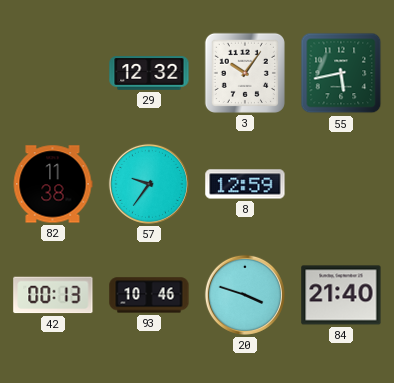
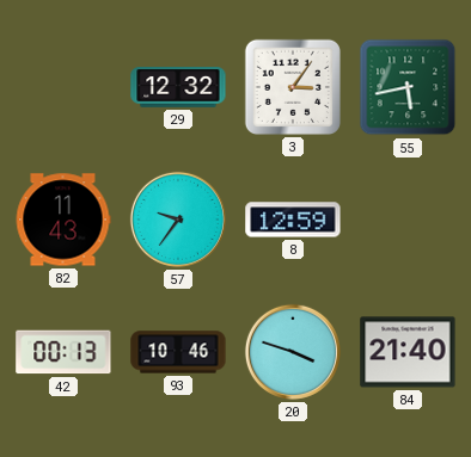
3: 10:06 -> 3:06 (293, 87)
82: 11:38 -> 11:43 (63, 220)
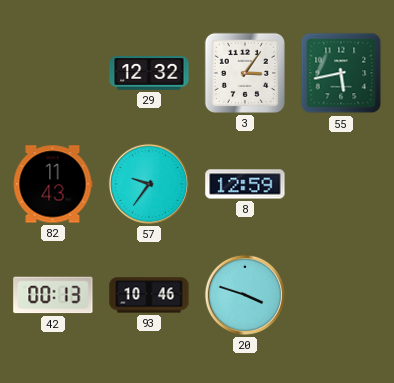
84: 21:40 -> none (408, 352)
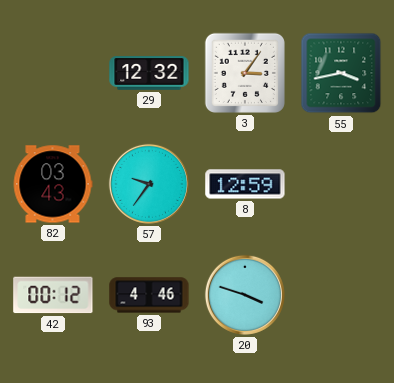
55: 5:43 -> 3:43 (341, 73)
82: 11:43 -> 03:43 (53, 184)
42: 00:13 -> 00:12 (53, 295)
93: 10:46 -> 4:46 (149, 295)
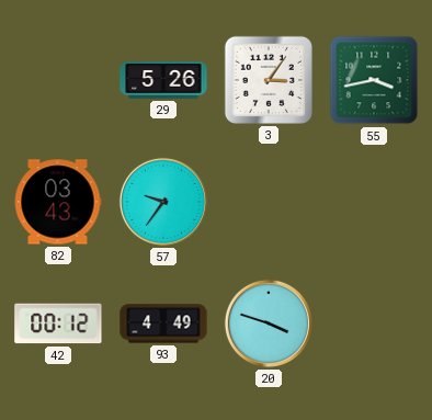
29: 12:32 -> 5:26 (163, 80)
8: 12:59 -> none (245, 184)
93: 4:46 -> 4:49 (163, 323)
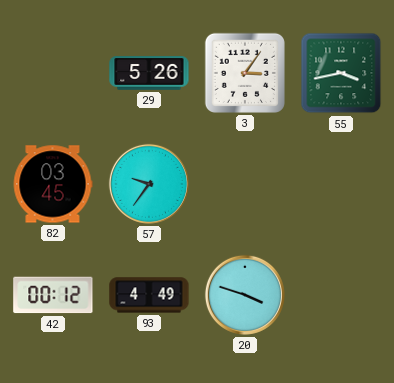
82: 03:43 -> 03:45 (53, 184)
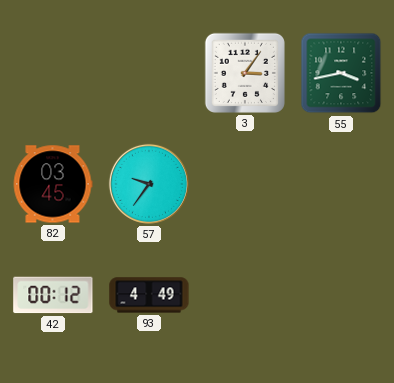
29: 5:26 -> none (149, 73)
20: 3:48 -> none (245, 295)
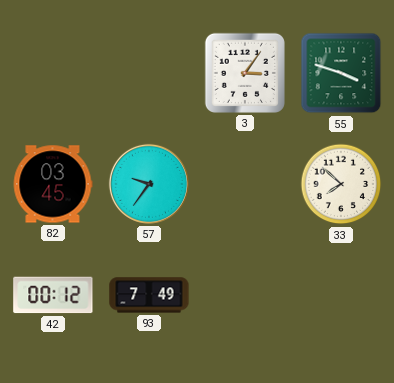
55: 3:43 -> 3:48 (341, 73)
33: none -> 7:52 (341, 184)
93: 4:49 -> 7:49 (149, 295)
